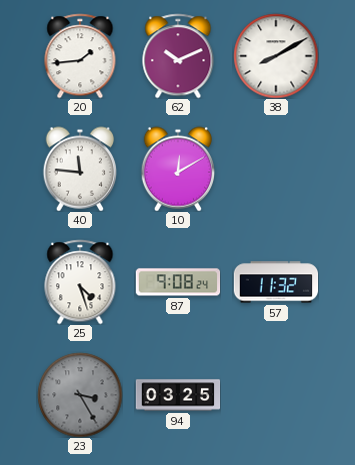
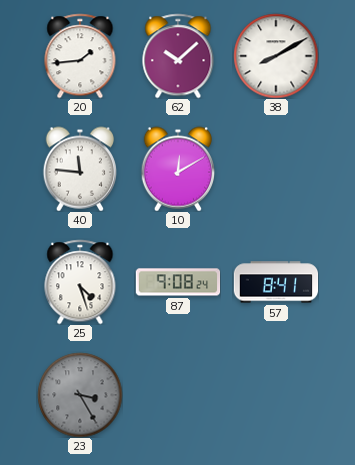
62: 10:11 -> 10:08 (178, 56)
57: 11:32 -> 8:41 (276, 282)
94: 03:25 -> none (178, 395)
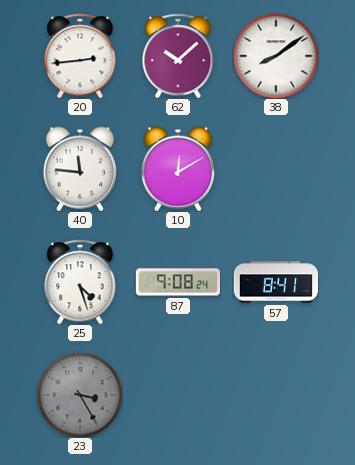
20: 1:44 -> 2:44 (80, 56)
38: 8:10 -> 8:09 (276, 56)
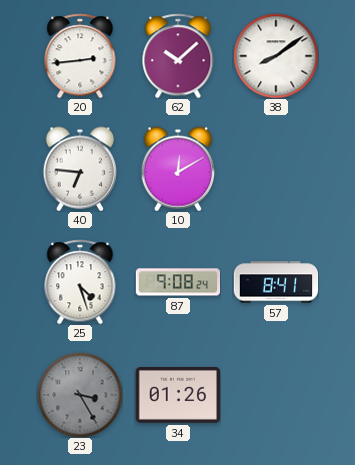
40: 11:46 -> 6:46 (79, 169)
34: none -> 01:26 (178, 395)
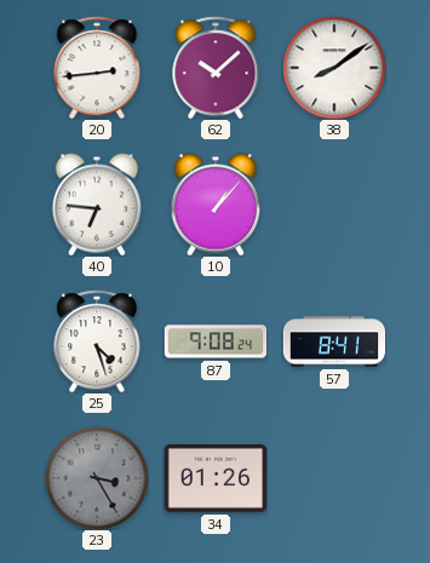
10: 12:10 -> 1:07 (214, 205)
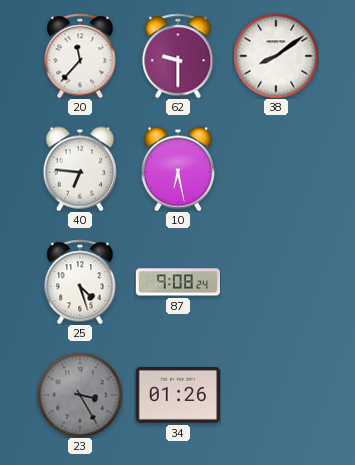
20: 2:44 -> 11:37 (80, 56)
62: 10:08 -> 9:30 (178, 56)
10: 1:07 -> 6:28 (177, 169)
57: 8:41 -> none (334, 341)
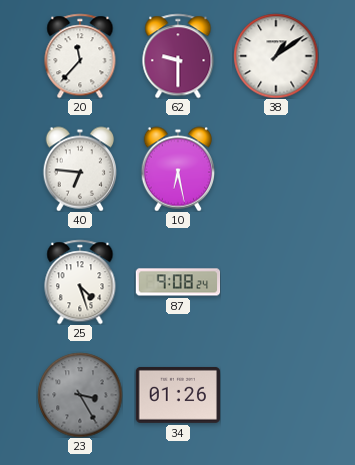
38: 8:09 -> 1:09 (276, 56)
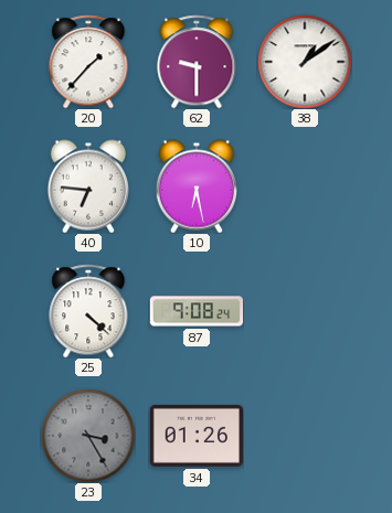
20: 11:37 -> 1:37 (88, 62)
25: 4:27 -> 4:22 (88, 311)
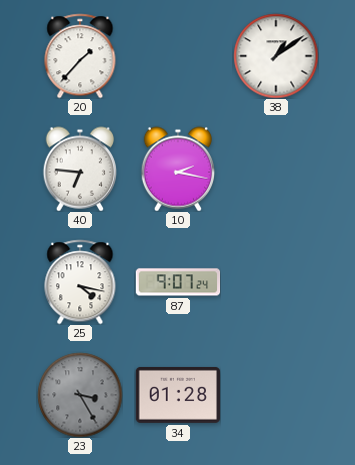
62: 9:30 -> none (197, 62)
10: 6:28 -> 2:17 (177, 169)
25: 4:22 -> 4:17 (80, 282)
87: 9:08 -> 9:07 (178, 282)
34: 01:26 -> 01:28 (178, 395)
